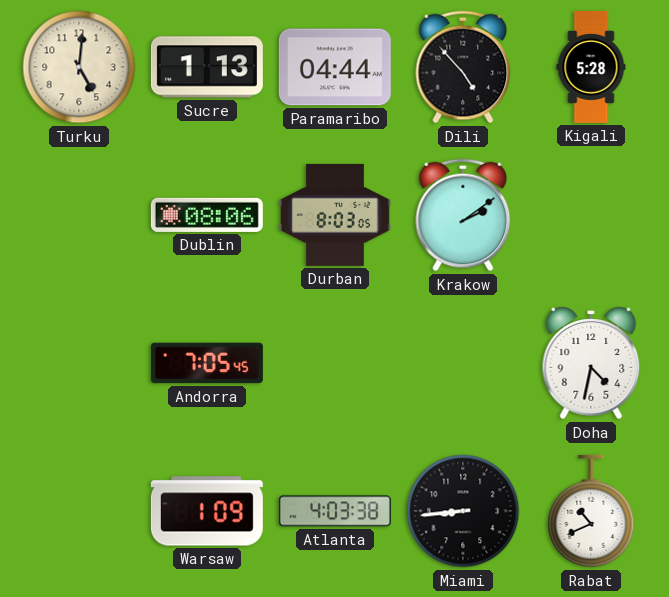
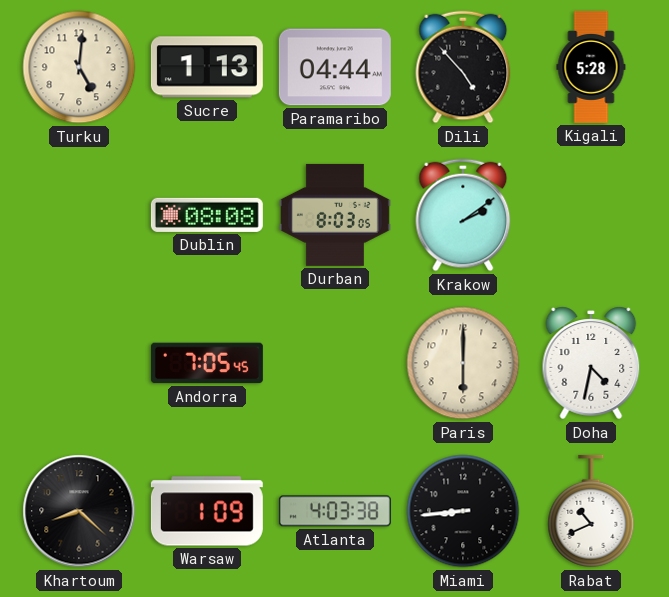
Dublin: 08:06 -> 08:08 (207, 215)
Paris: none -> 6:00 (463, 363)
Khartoum: none -> 8:22 (79, 511)
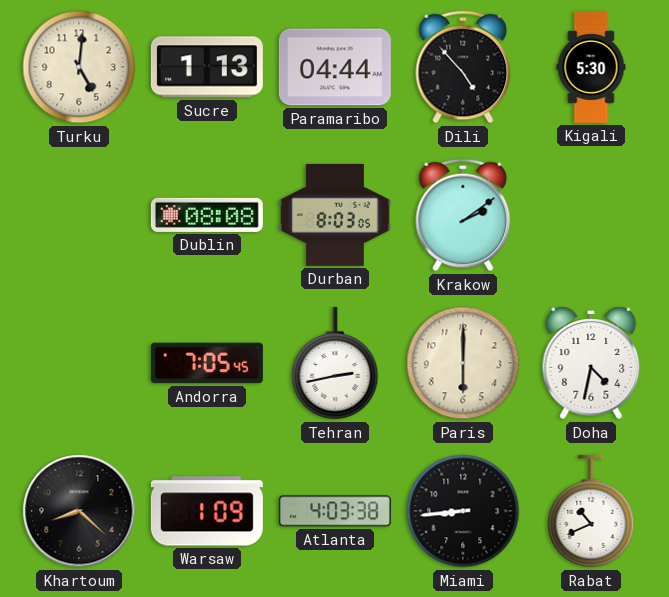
Kigali: 5:28 -> 5:30 (591, 67)
Tehran: none -> 2:43 (335, 363)
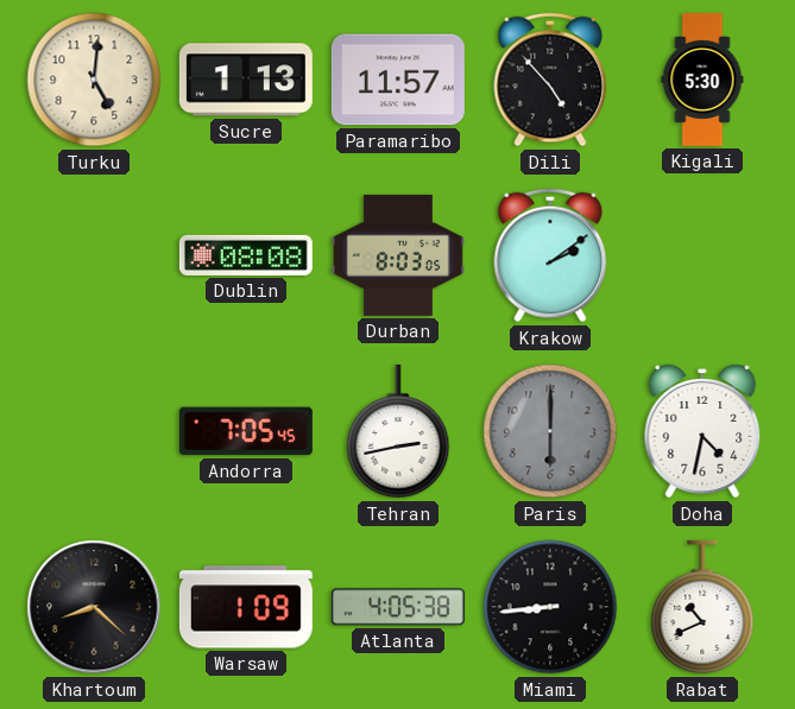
Paramaribo: 04:44 -> 11:57 (398, 80)
Paris dial: cream -> grey (550, 431)
Atlanta: 4:03 -> 4:05 (398, 607)
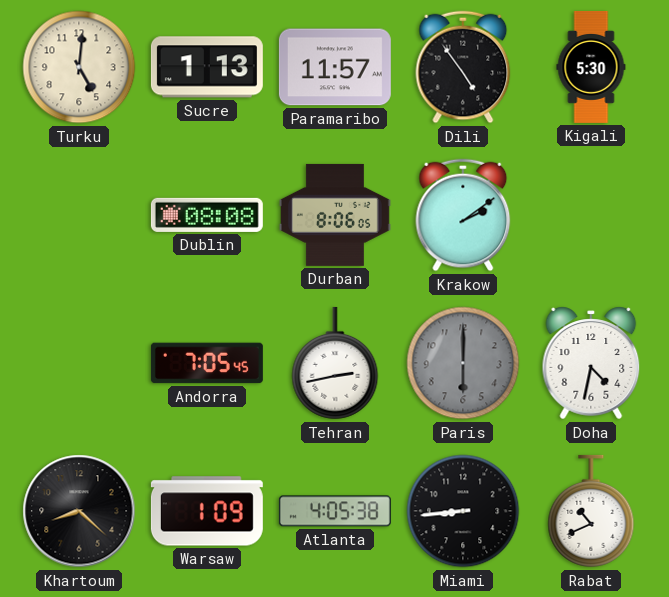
Dili: 4:53 -> 4:54 (463, 67)
Durban: 8:03 -> 8:06 (335, 215)
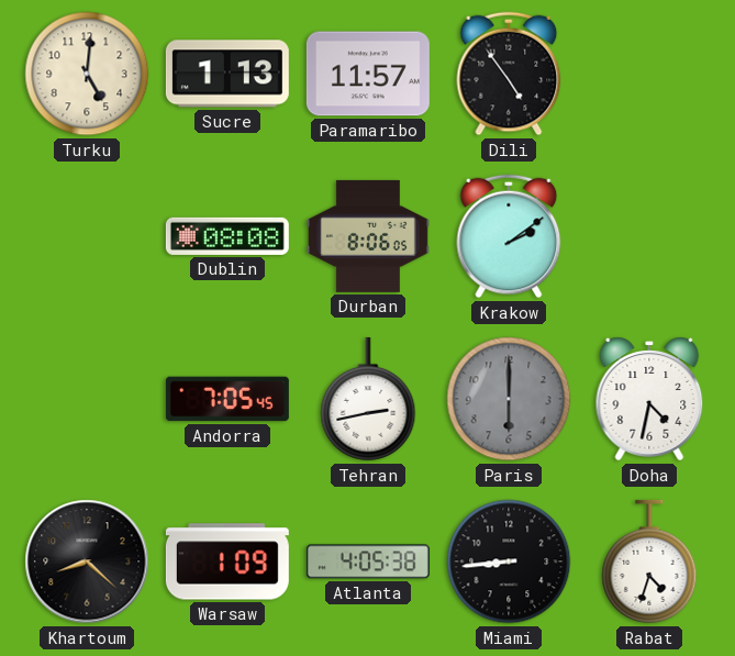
Kigali: 5:30 -> none (591, 67)
Rabat: 10:41 -> 4:33 (649, 562)
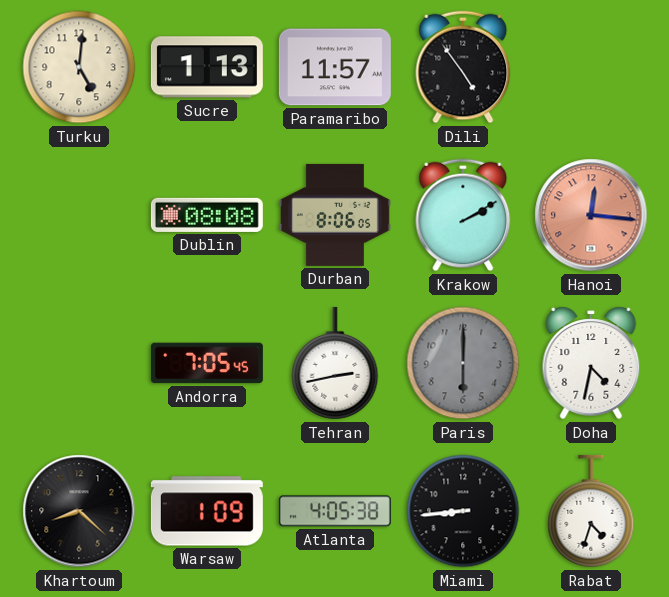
Krakow: 2:09 -> 2:10 (463, 215)
Hanoi: none -> 12:16 (591, 215)
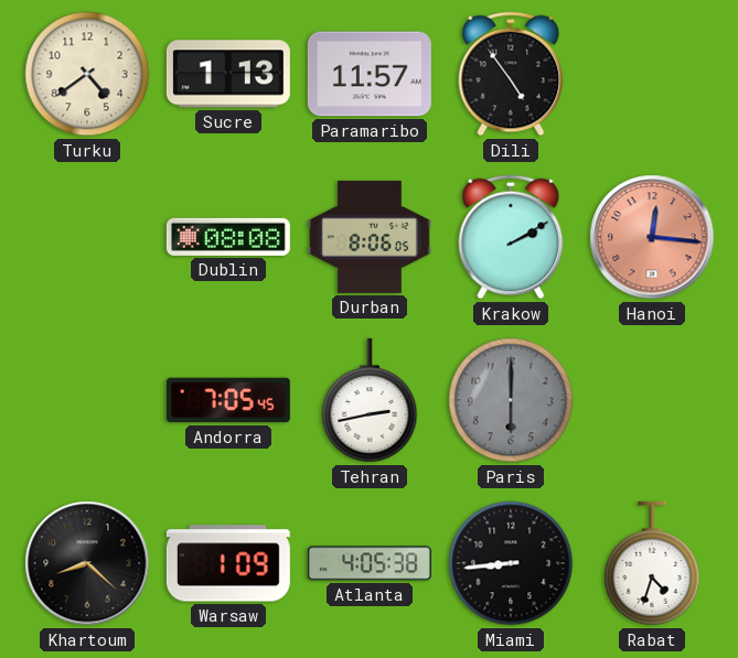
Turku: 5:01 -> 4:39 (87, 74)
Doha: 4:32 -> none (591, 363)
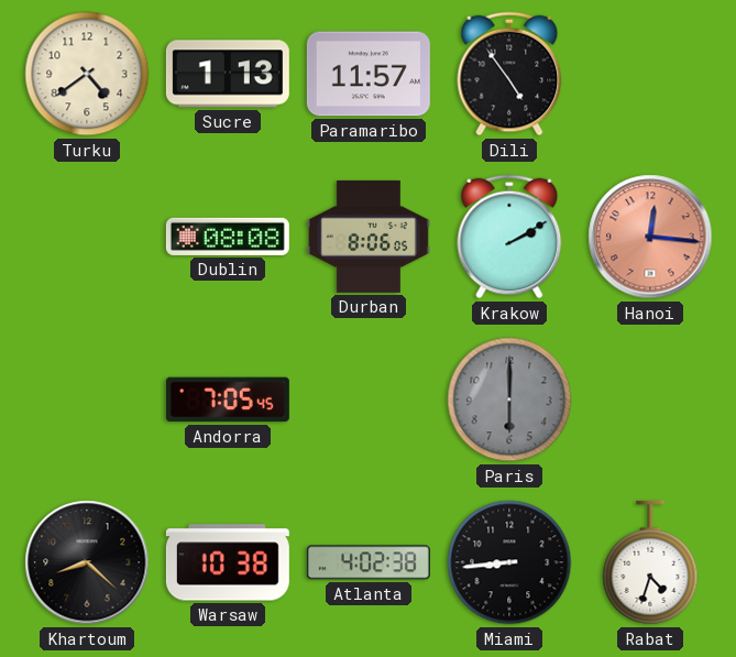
Tehran: 2:43 -> none (370, 400)
Warsaw: 1:09 -> 10:38 (228, 562)
Atlanta: 4:05 -> 4:02 (369, 562)
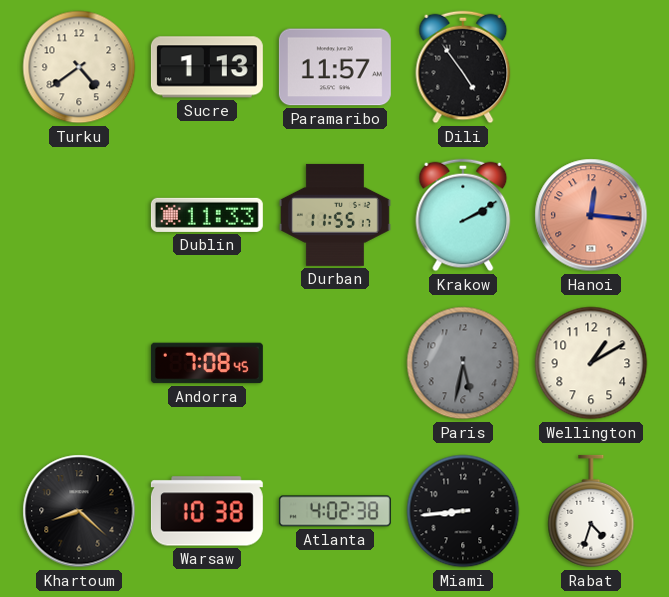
Dublin: 08:08 -> 11:33 (207, 215)
Durban: 8:06 -> 11:55 (335, 215)
Andorra: 7:05 -> 7:08 (207, 363)
Paris: 6:00 -> 5:32 (463, 363)
Wellington: none -> 1:10 (591, 363)
